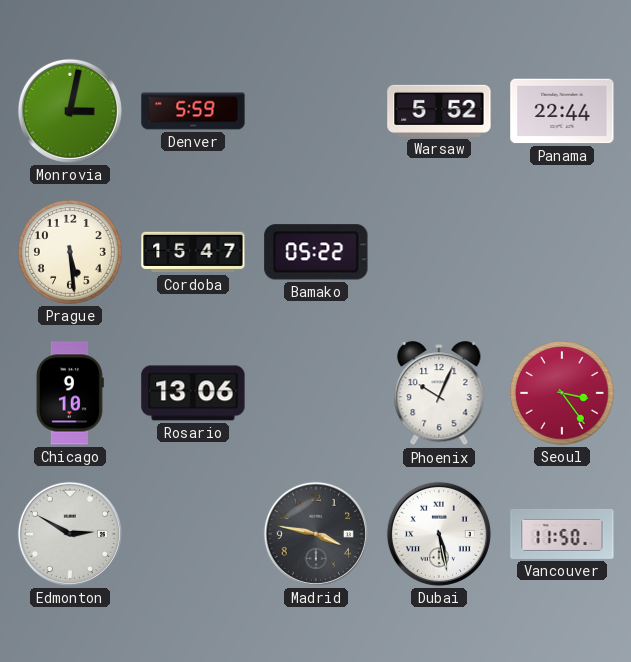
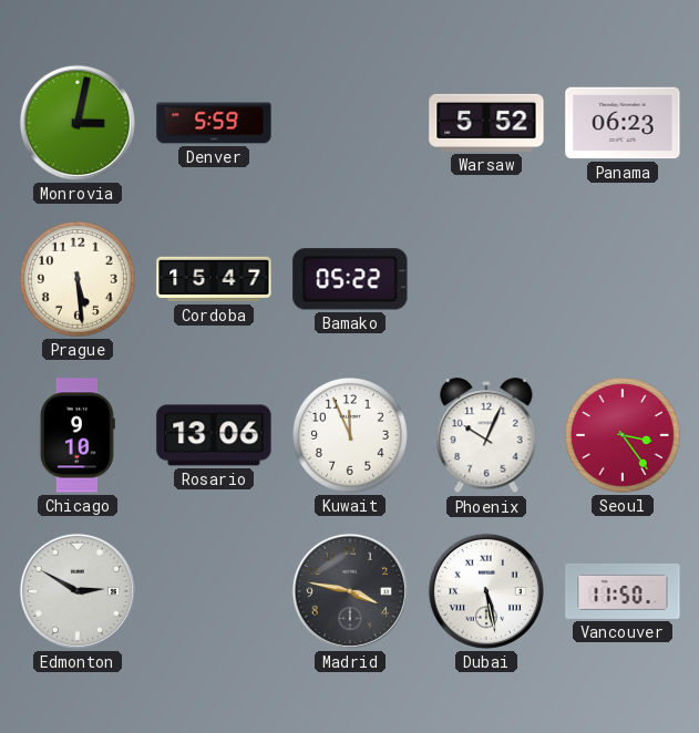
Panama: 22:44 -> 06:23 (623, 123)
Kuwait: none -> 11:56 (351, 436)
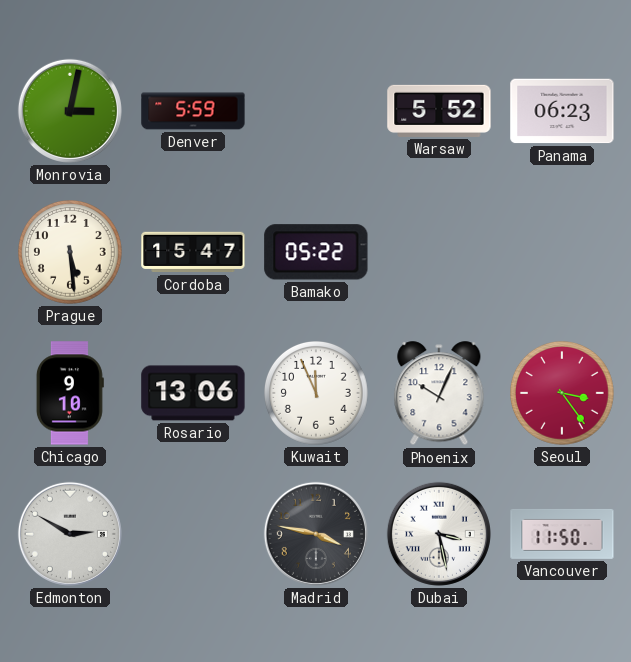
Dubai: 5:28 -> 3:28 (439, 534)
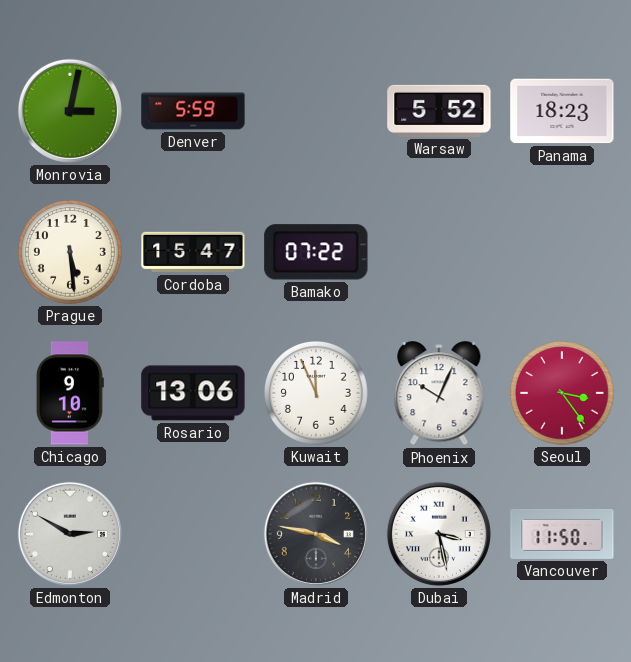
Panama: 06:23 -> 18:23 (562, 111)
Bamako: 05:22 -> 07:22 (316, 252)
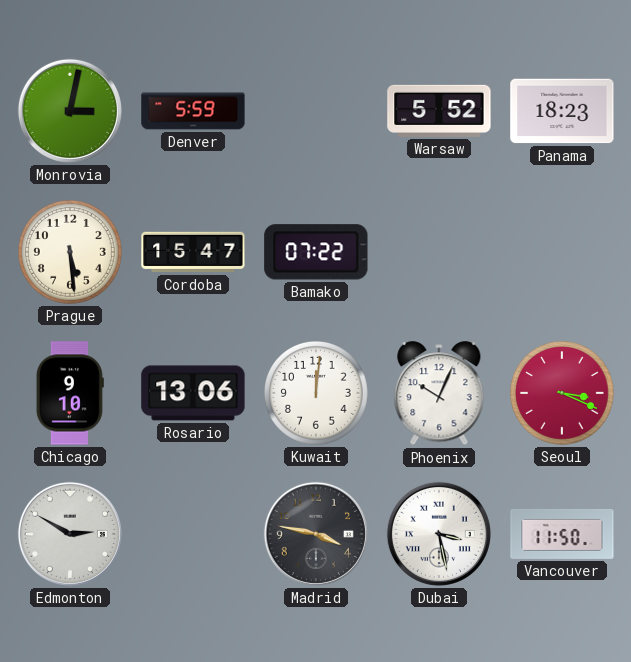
Kuwait: 11:56 -> 12:01 (317, 394)
Seoul: 3:24 -> 3:19 (563, 394)
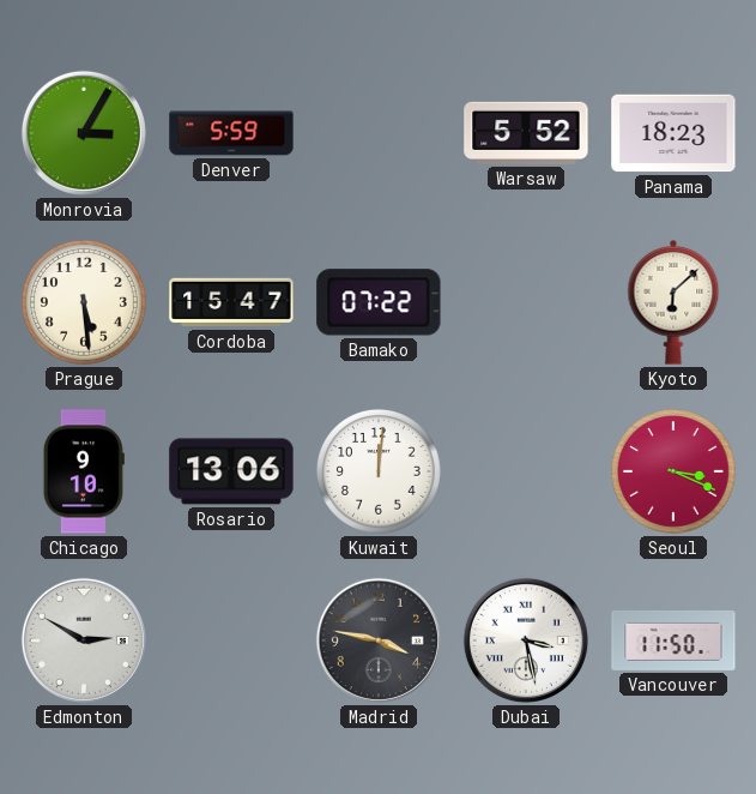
Monrovia: 3:02 -> 3:05 (84, 133)
Kyoto: none -> 6:08 (673, 303)
Phoenix: 10:04 -> none (439, 394)
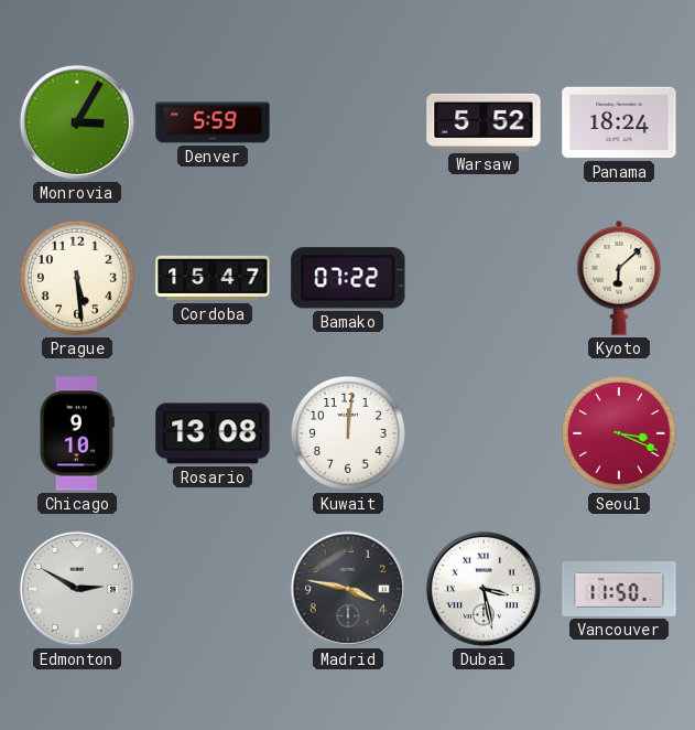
Panama: 18:23 -> 18:24 (619, 122)
Rosario: 13:06 -> 13:08 (213, 433)
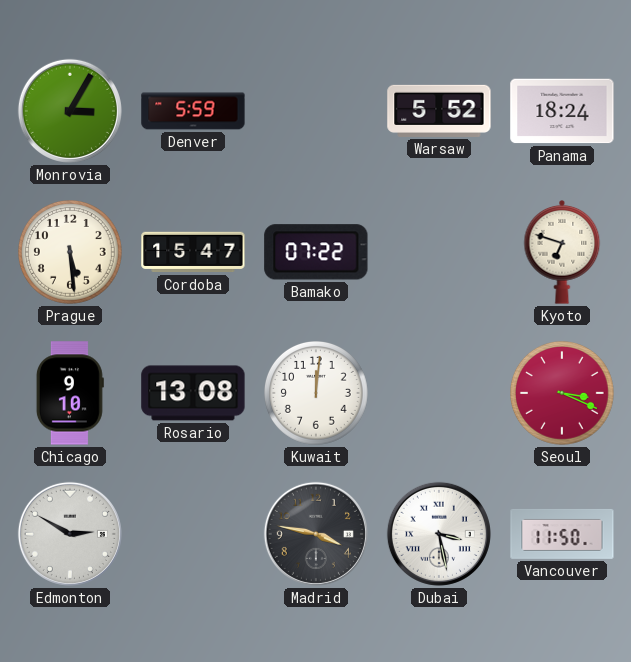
Kyoto: 6:08 -> 6:48 (562, 253)
